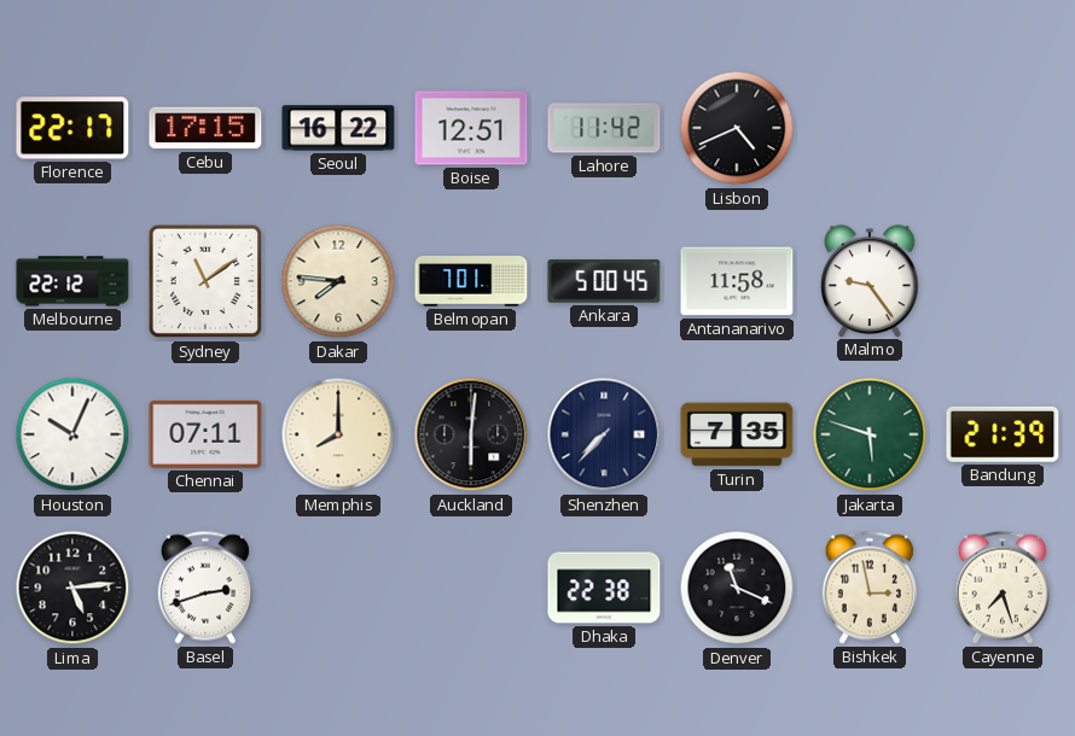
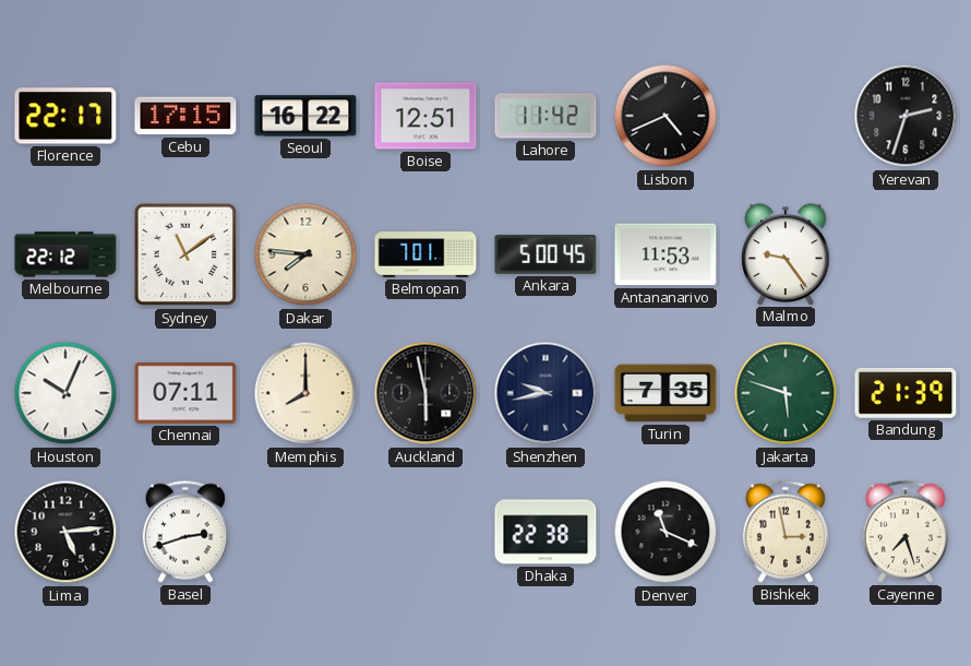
Yerevan: none -> 2:33 (906, 116)
Antananarivo: 11:58 -> 11:53 (666, 254)
Auckland: 6:01 -> 5:58 (425, 393)
Shenzhen: 7:37 -> 9:43 (546, 393)
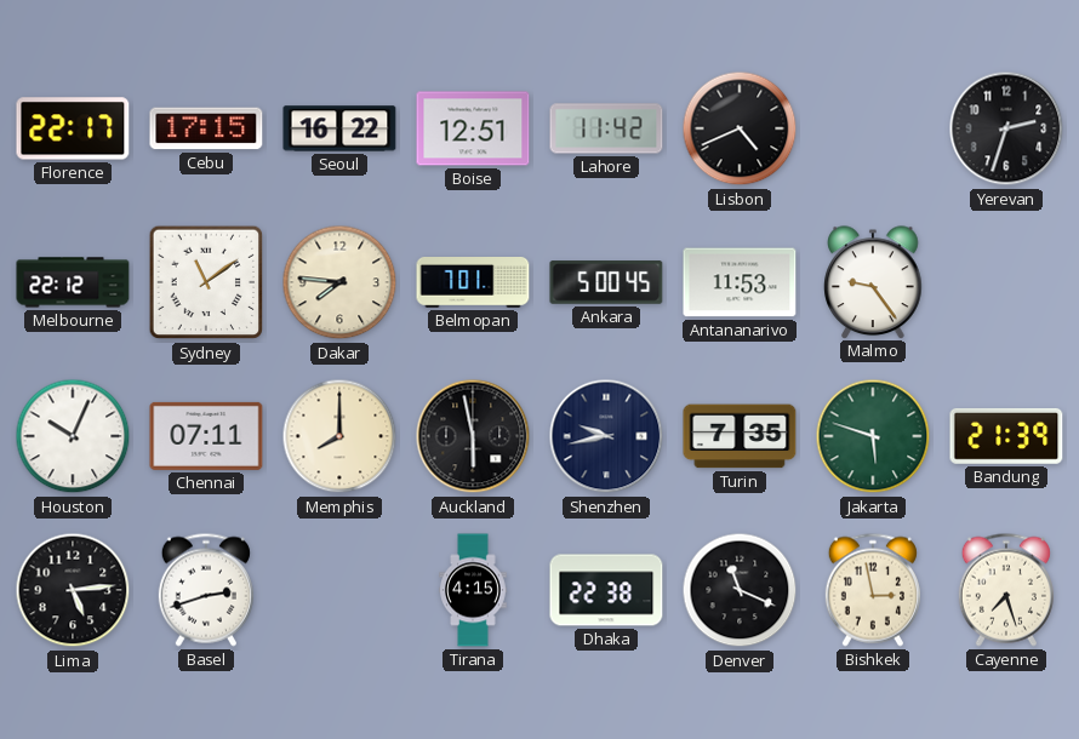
Tirana: none -> 4:15 (473, 590)
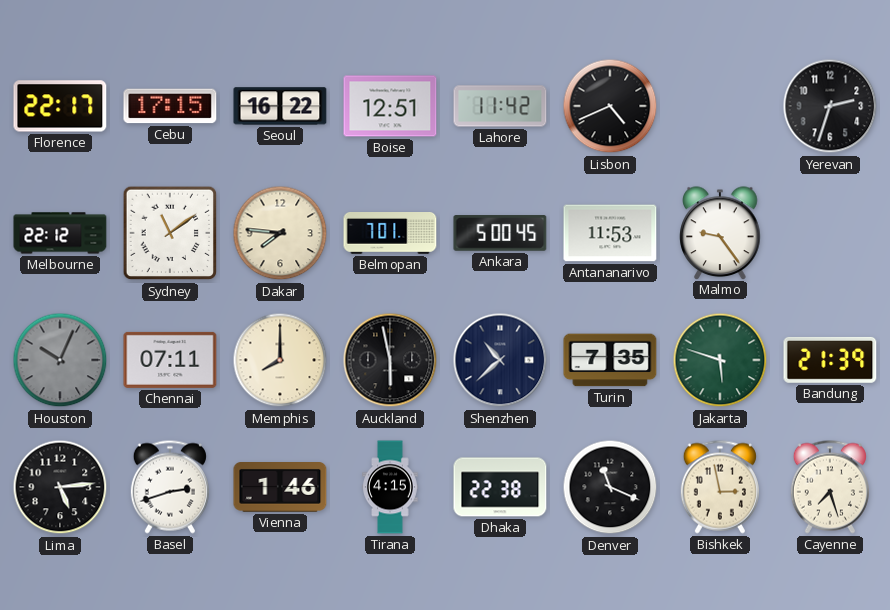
Houston dial: white -> grey (60, 360)
Shenzhen: 9:43 -> 10:38 (500, 360)
Vienna: none -> 1:46 (280, 488)
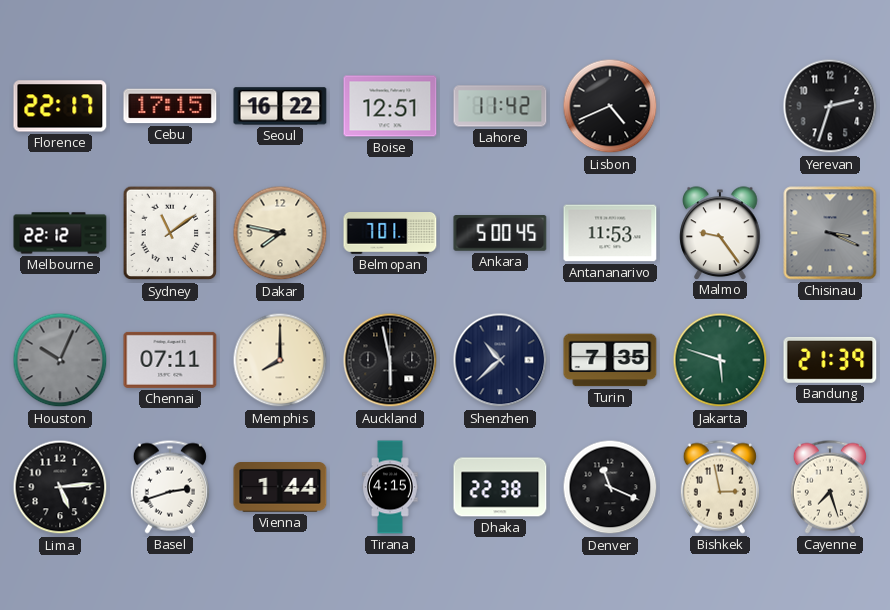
Dakar: 7:46 -> 7:47 (280, 233)
Chisinau: none -> 3:19 (830, 233)
Vienna: 1:46 -> 1:44 (280, 488)
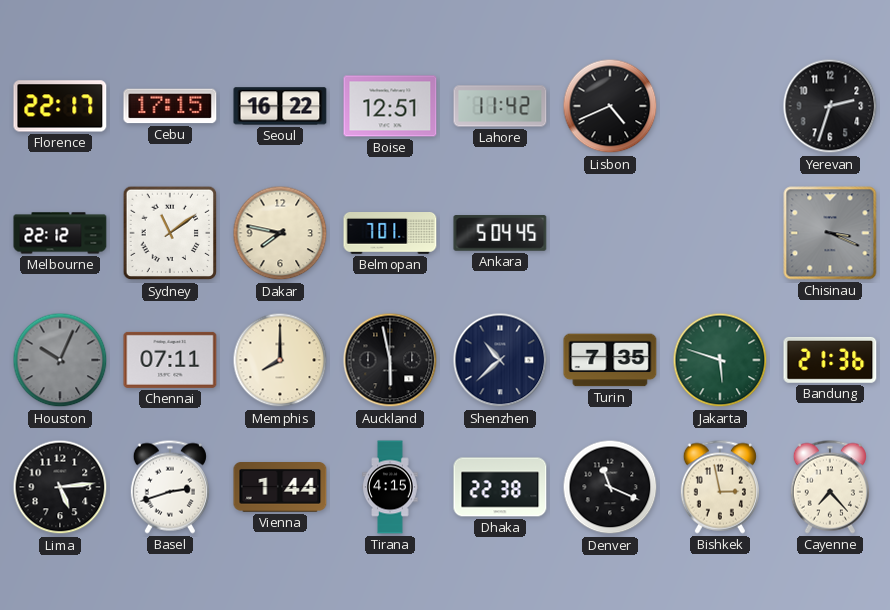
Ankara: 5:00 -> 5:04 (500, 233)
Antananarivo: 11:53 -> none (610, 233)
Malmo: 9:24 -> none (720, 233)
Bandung: 21:39 -> 21:36 (830, 360)
Cayenne: 7:27 -> 7:23 (830, 487)
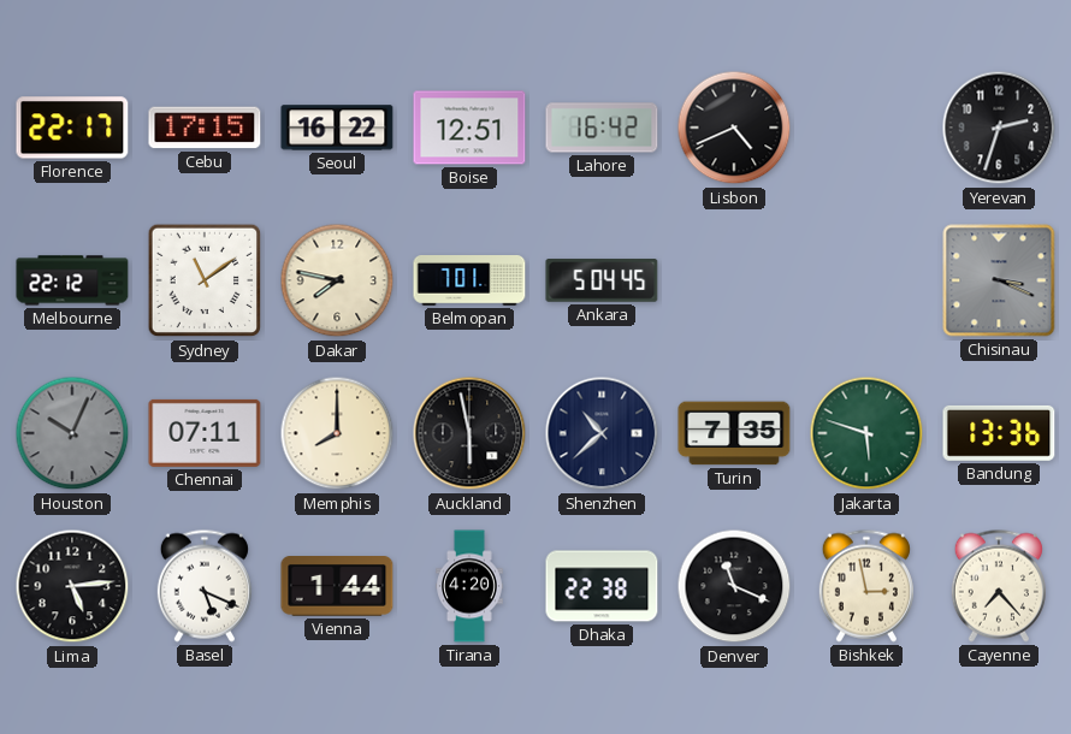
Lahore: 11:42 -> 16:42 (602, 128)
Bandung: 21:36 -> 13:36 (999, 433)
Basel: 2:42 -> 5:19 (205, 586)
Tirana: 4:15 -> 4:20 (469, 586)
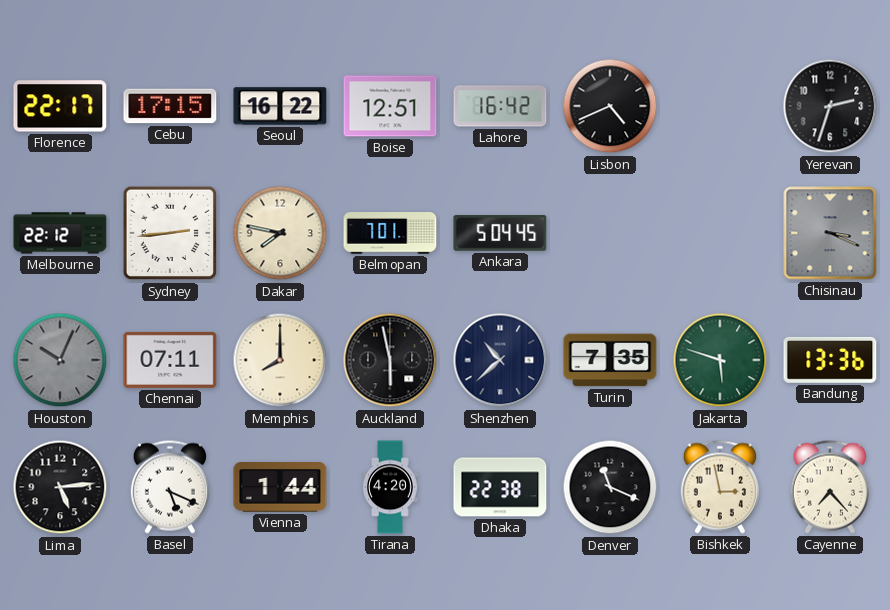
Sydney: 11:09 -> 2:44 (170, 233)
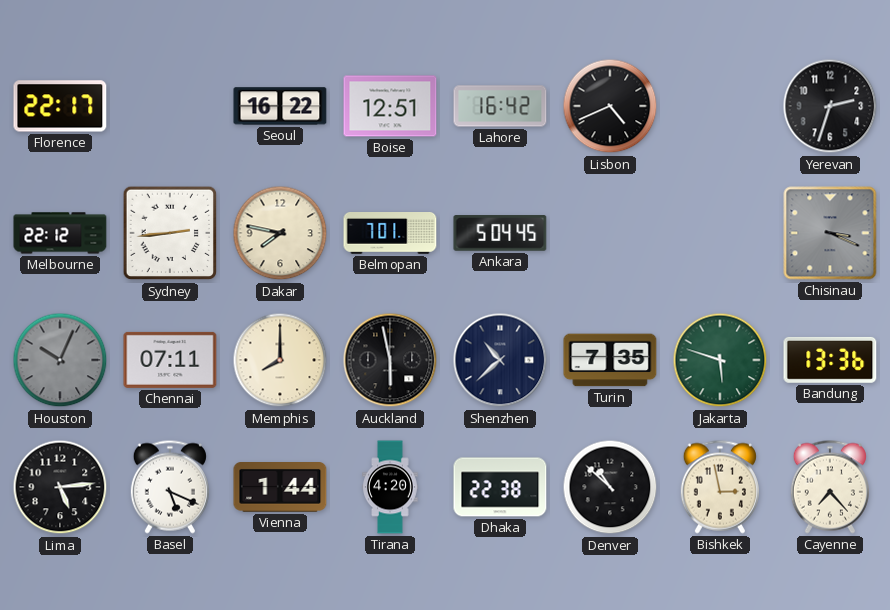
Cebu: 17:15 -> none (170, 106)
Denver: 11:19 -> 10:52 (610, 487)
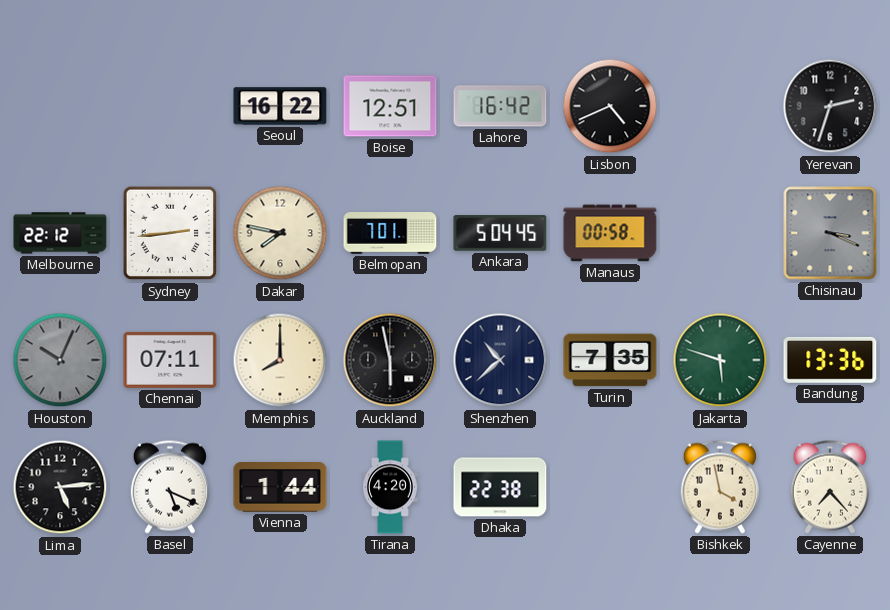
Florence: 22:17 -> none (60, 106)
Manaus: none -> 00:58 (610, 233)
Denver: 10:52 -> none (610, 487)
Bishkek: 2:58 -> 3:58 (720, 487)
